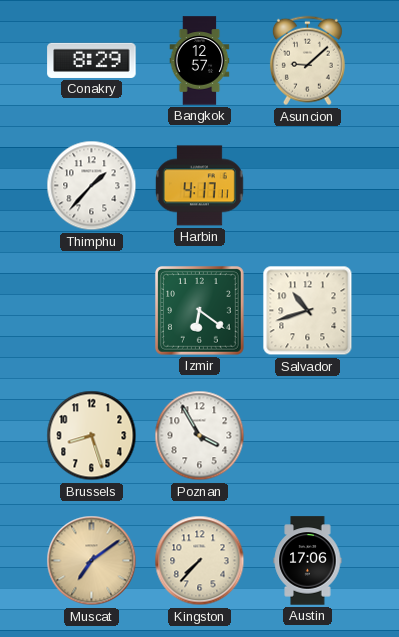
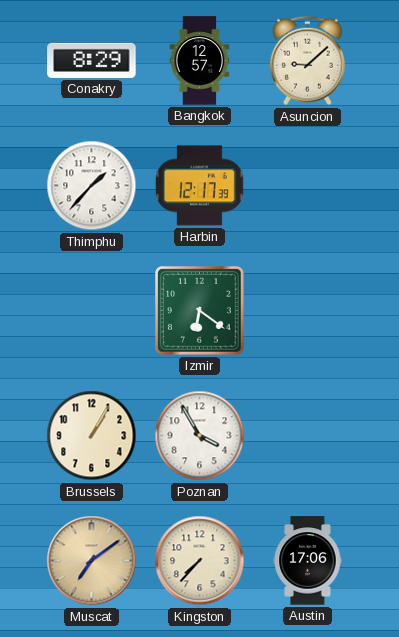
Harbin: 4:17 -> 12:17 (199, 186)
Salvador: 10:42 -> none (308, 311)
Brussels: 8:27 -> 1:05 (92, 436)
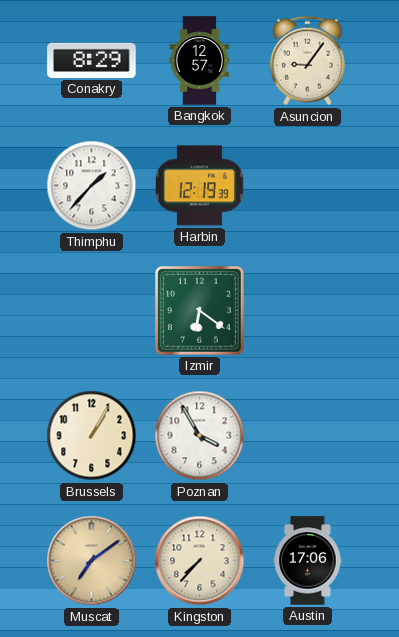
Asuncion: 9:08 -> 9:06 (307, 61)
Harbin: 12:17 -> 12:19 (199, 186)
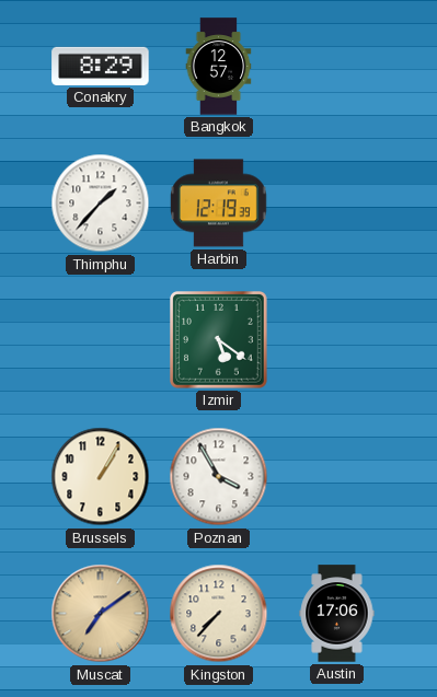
Asuncion: 9:06 -> none (307, 61)
Izmir: 6:21 -> 5:21 (219, 340)
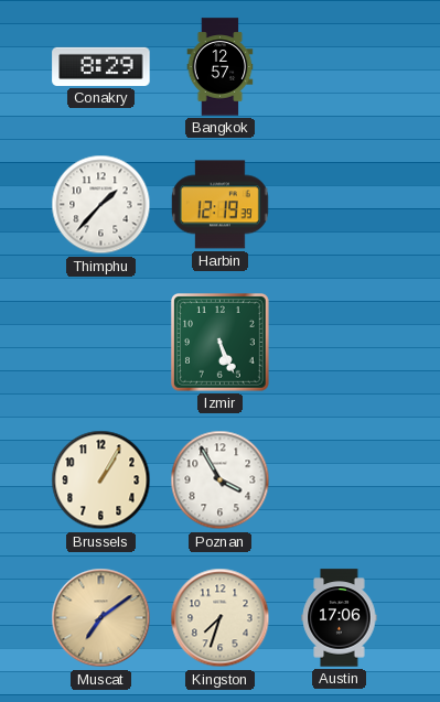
Izmir: 5:21 -> 5:26 (221, 343)
Kingston: 7:37 -> 7:33 (221, 618)
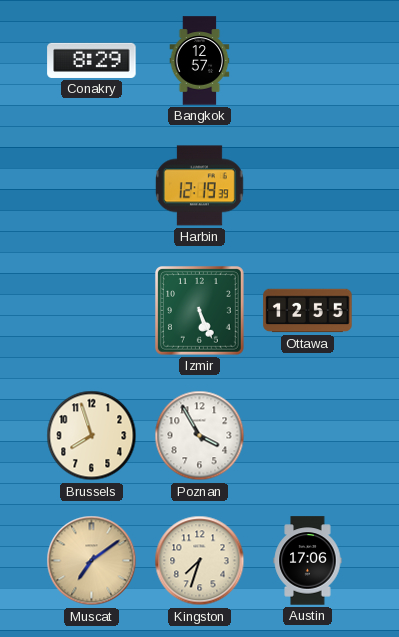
Thimphu: 1:37 -> none (101, 205)
Ottawa: none -> 12:55 (308, 311)
Brussels: 1:05 -> 7:57 (92, 436)
